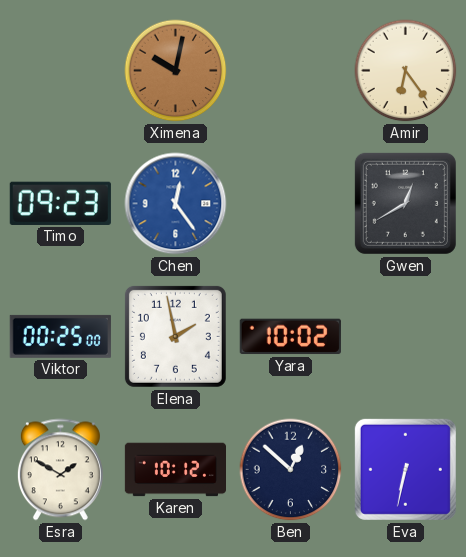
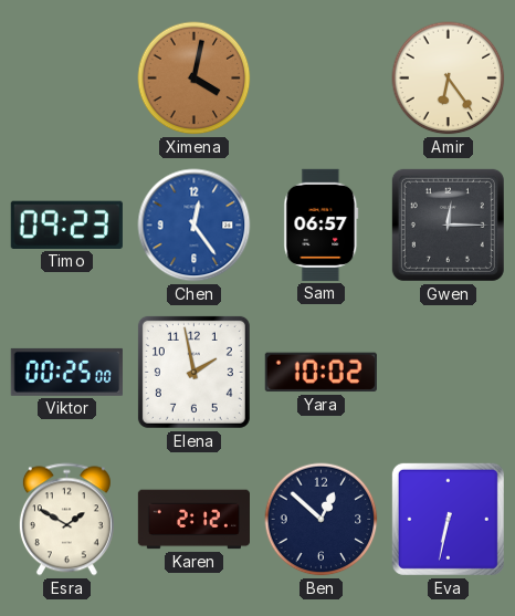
Ximena: 10:02 -> 4:02 (195, 79)
Sam: none -> 06:57 (322, 225)
Gwen: 12:40 -> 12:15 (448, 225)
Karen: 10:12 -> 2:12 (193, 520)
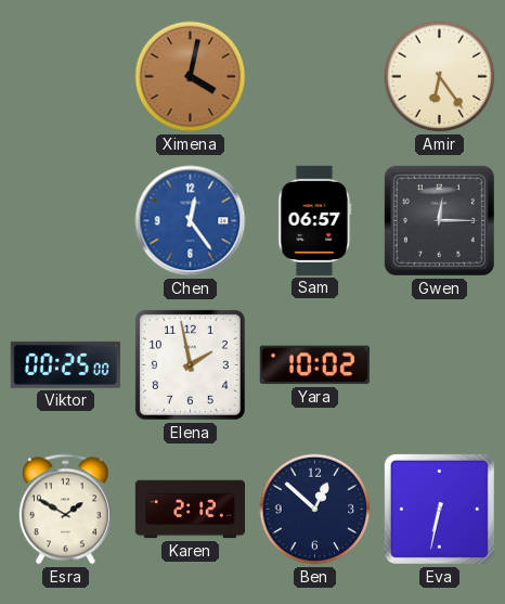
Timo: 09:23 -> none (66, 225)
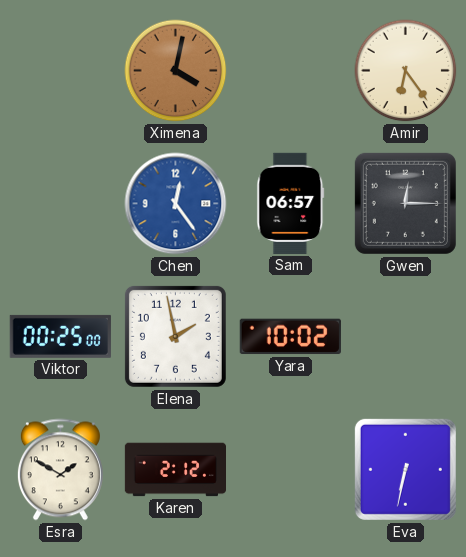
Ben: 12:52 -> none (315, 510)
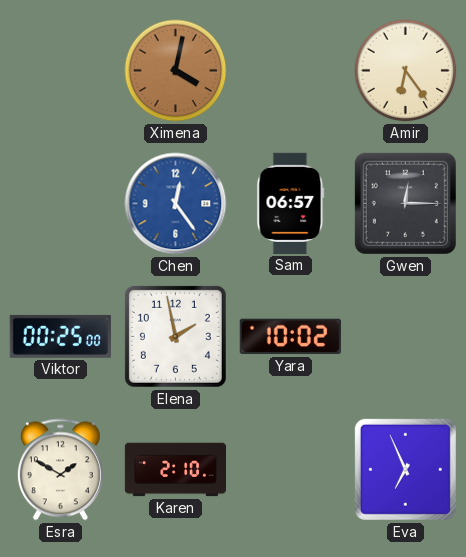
Karen: 2:12 -> 2:10 (175, 470)
Eva: 6:32 -> 6:56 (405, 469)
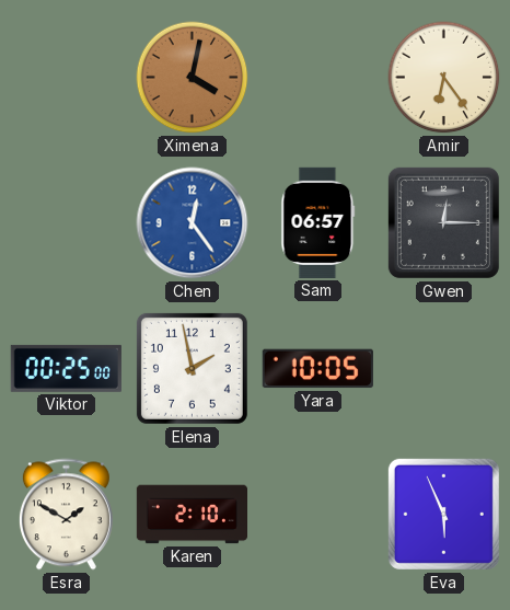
Yara: 10:02 -> 10:05 (317, 369)
Eva: 6:56 -> 5:56 (443, 514)
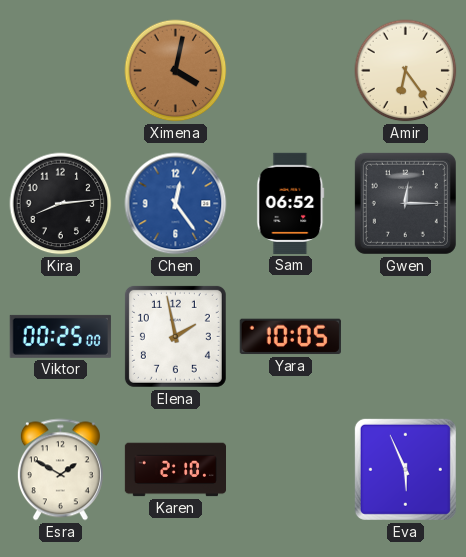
Kira: none -> 8:14 (61, 204)
Sam: 06:57 -> 06:52 (291, 203)
